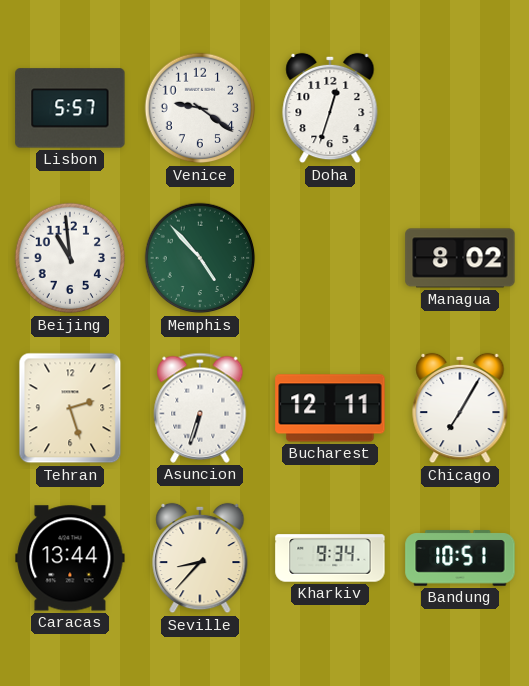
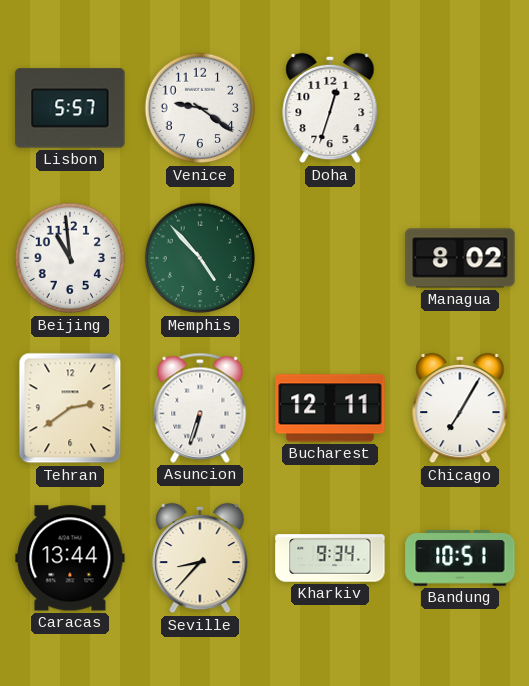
Tehran: 2:27 -> 2:39 (70, 408)
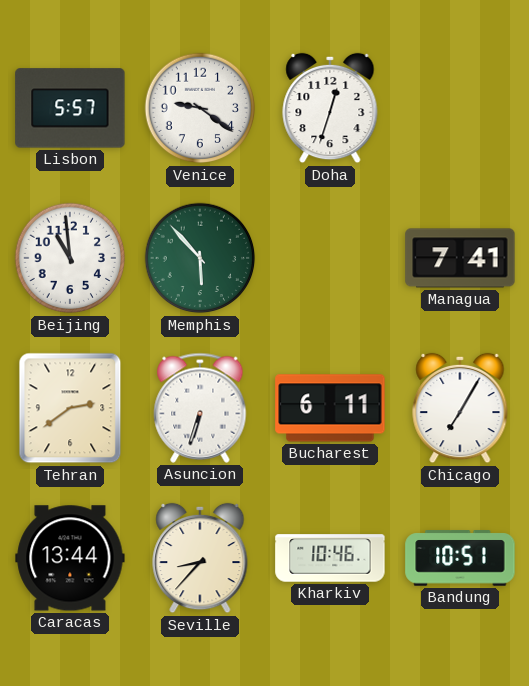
Memphis: 4:53 -> 5:53 (200, 258)
Managua: 8:02 -> 7:41 (460, 258)
Bucharest: 12:11 -> 6:11 (330, 408)
Kharkiv: 9:34 -> 10:46 (330, 558)
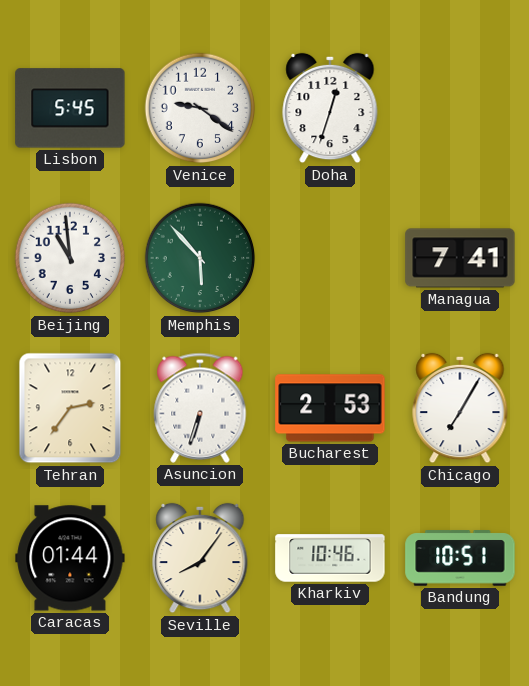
Lisbon: 5:57 -> 5:45 (70, 108)
Tehran: 2:39 -> 2:36 (70, 408)
Bucharest: 6:11 -> 2:53 (330, 408)
Caracas: 13:44 -> 01:44 (70, 558)
Seville: 8:37 -> 8:06 (200, 558)
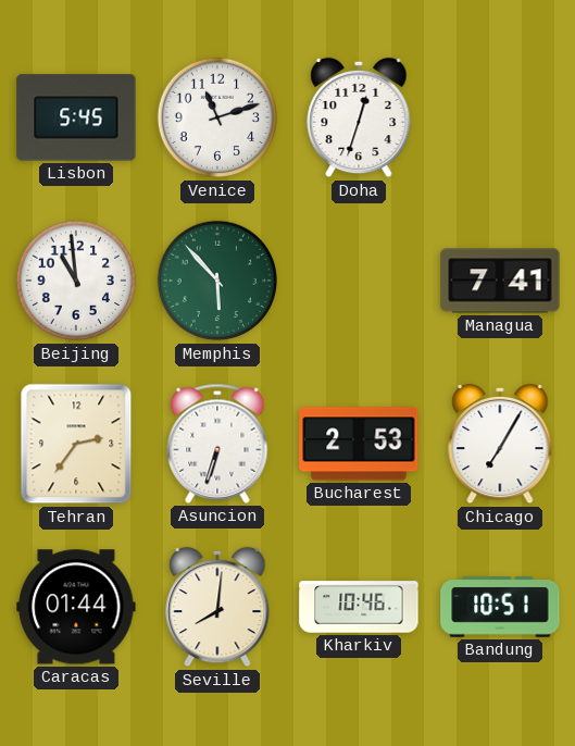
Venice: 9:21 -> 11:12 (217, 117)
Seville: 8:06 -> 8:01 (217, 607)
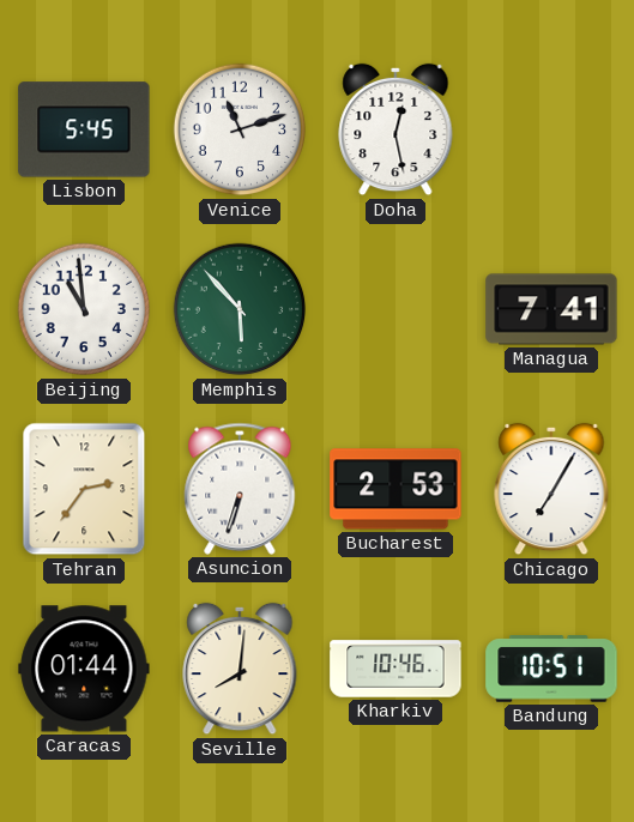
Doha: 12:33 -> 12:28 (396, 129)
